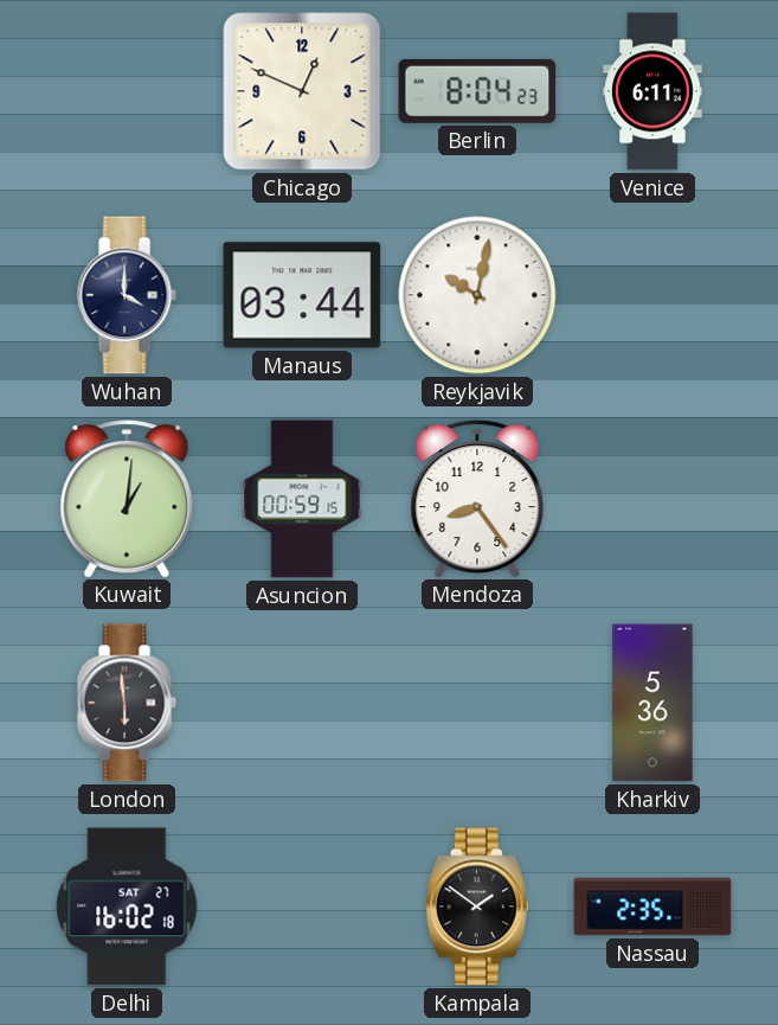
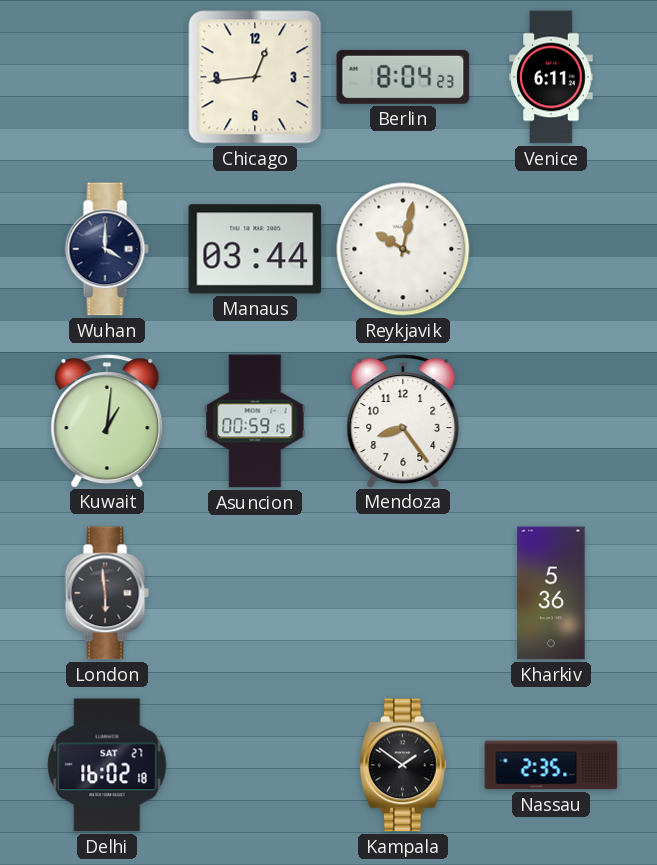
Chicago: 12:49 -> 12:44 (255, 77)
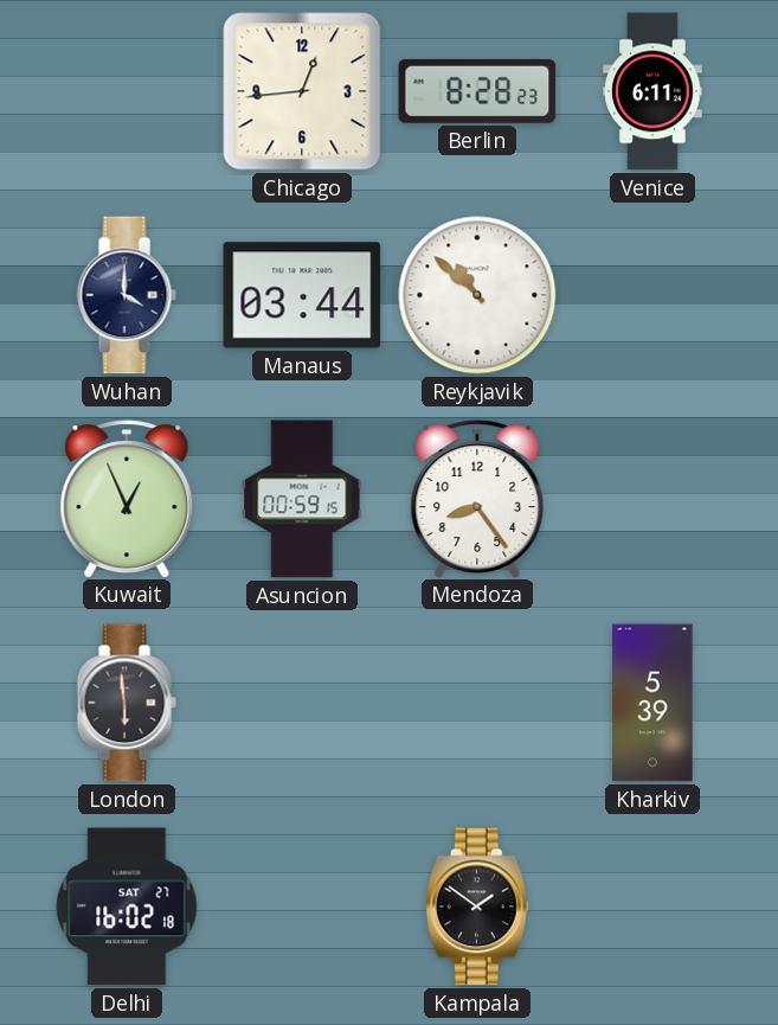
Berlin: 8:04 -> 8:28 (477, 91)
Reykjavik: 10:02 -> 10:52 (477, 295)
Kuwait: 1:01 -> 12:56 (127, 499)
Kharkiv: 5:36 -> 5:39 (652, 703)
Nassau: 2:35 -> none (551, 765)
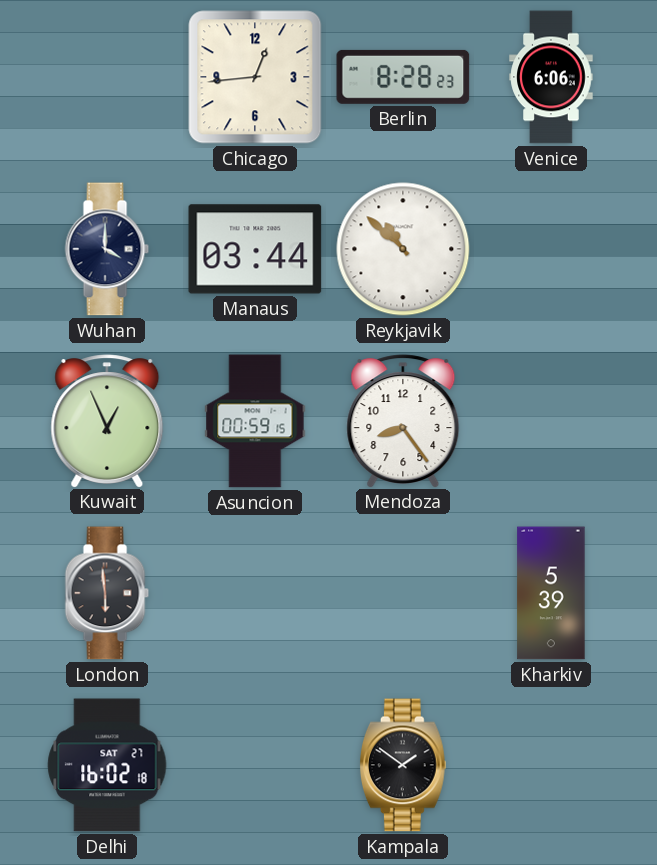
Venice: 6:11 -> 6:06 (551, 77)
